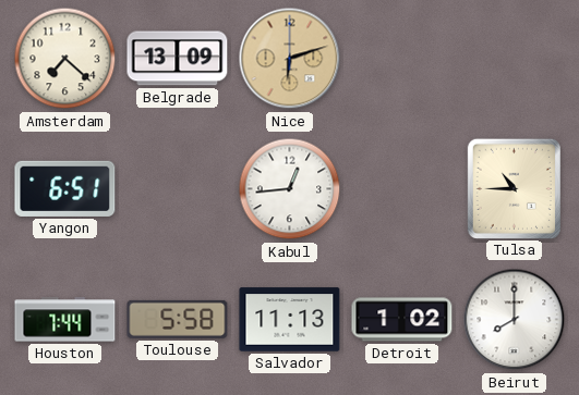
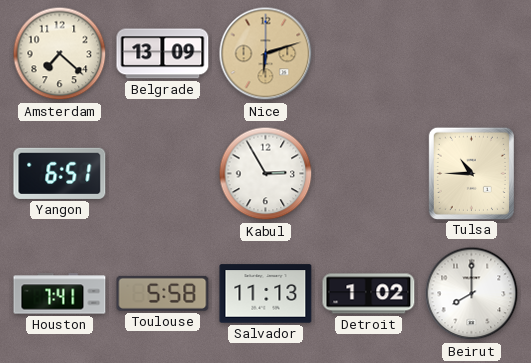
Kabul: 12:44 -> 2:55 (266, 174)
Houston: 7:44 -> 7:41 (60, 294)
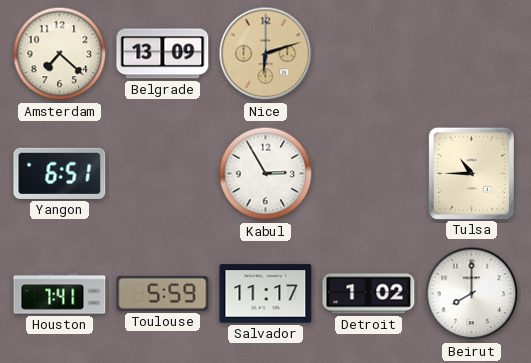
Toulouse: 5:58 -> 5:59 (163, 293)
Salvador: 11:13 -> 11:17 (266, 294)
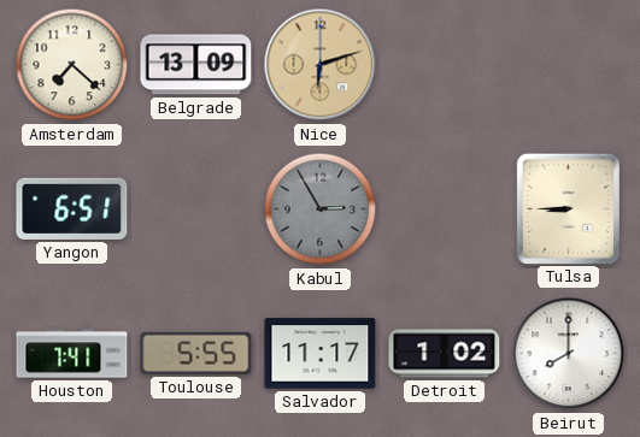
Kabul dial: white -> grey (321, 209)
Tulsa: 10:45 -> 8:45 (568, 208)
Toulouse: 5:59 -> 5:55 (196, 353)
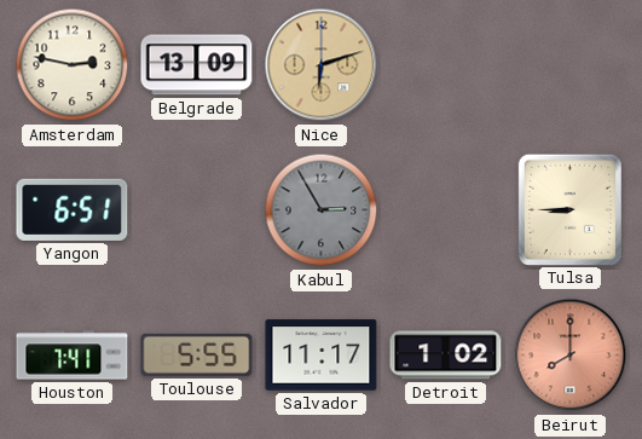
Amsterdam: 7:22 -> 2:47 (73, 65)
Beirut dial: white -> salmon (571, 356)
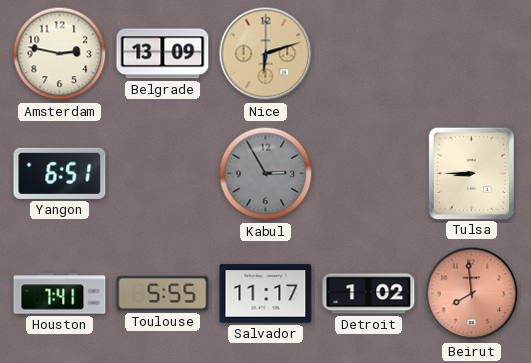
Beirut: 8:00 -> 7:59 (472, 294)
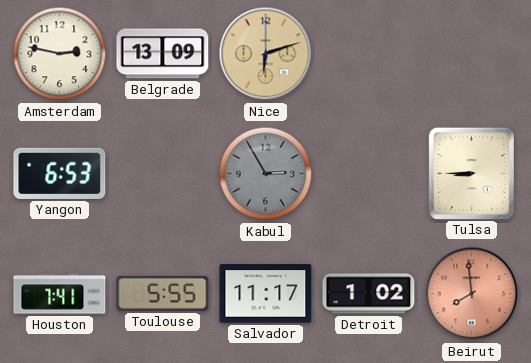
Yangon: 6:51 -> 6:53 (60, 173)
